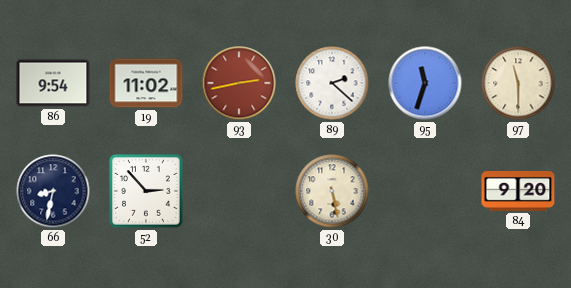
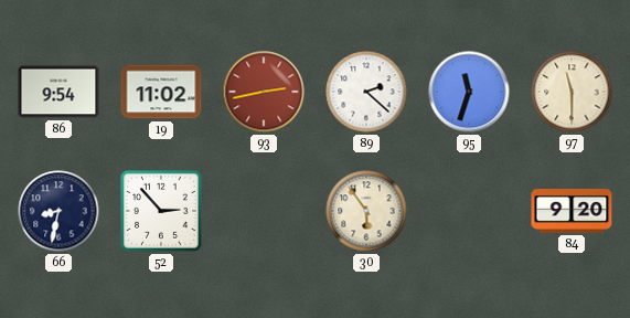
30: 5:28 -> 5:54 (366, 211)
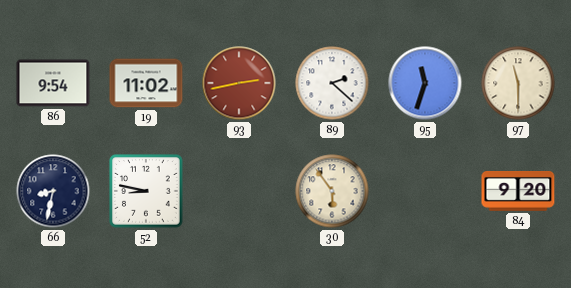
52: 2:53 -> 8:47 (147, 192)
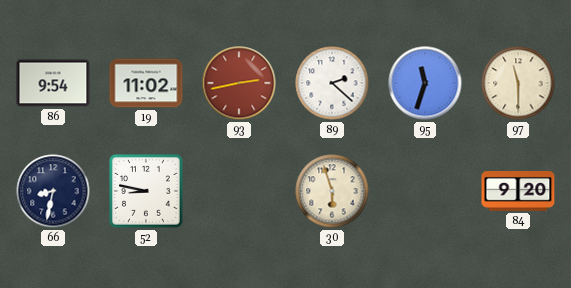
30: 5:54 -> 5:57 (332, 191)
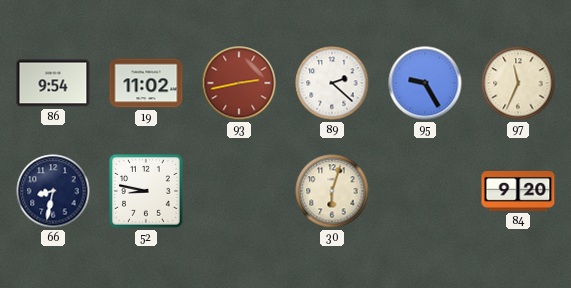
95: 11:33 -> 9:25 (425, 83)
97: 11:30 -> 11:34 (518, 83)
30: 5:57 -> 6:03 (332, 191)
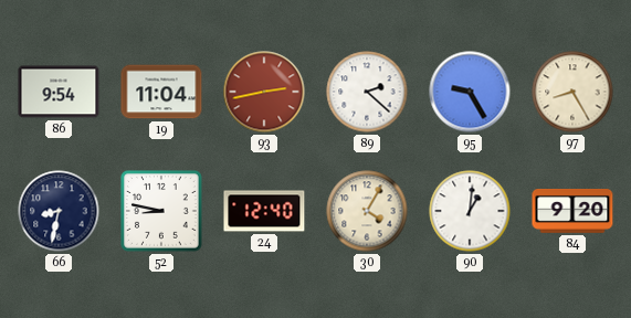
19: 11:02 -> 11:04 (161, 92)
97: 11:34 -> 8:25 (572, 92)
24: none -> 12:40 (264, 211)
30: 6:03 -> 4:05 (367, 211)
90: none -> 1:01 (470, 211)
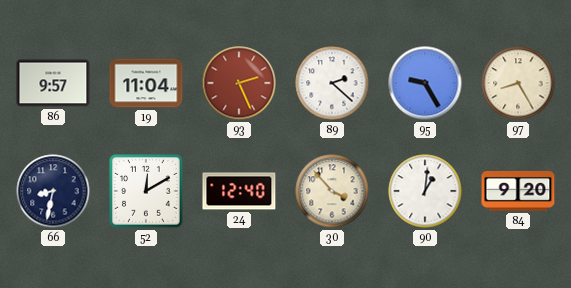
86: 9:54 -> 9:57 (53, 83)
93: 2:43 -> 2:26 (239, 83)
52: 8:47 -> 12:10 (147, 192)
30: 4:05 -> 3:53 (332, 191)
